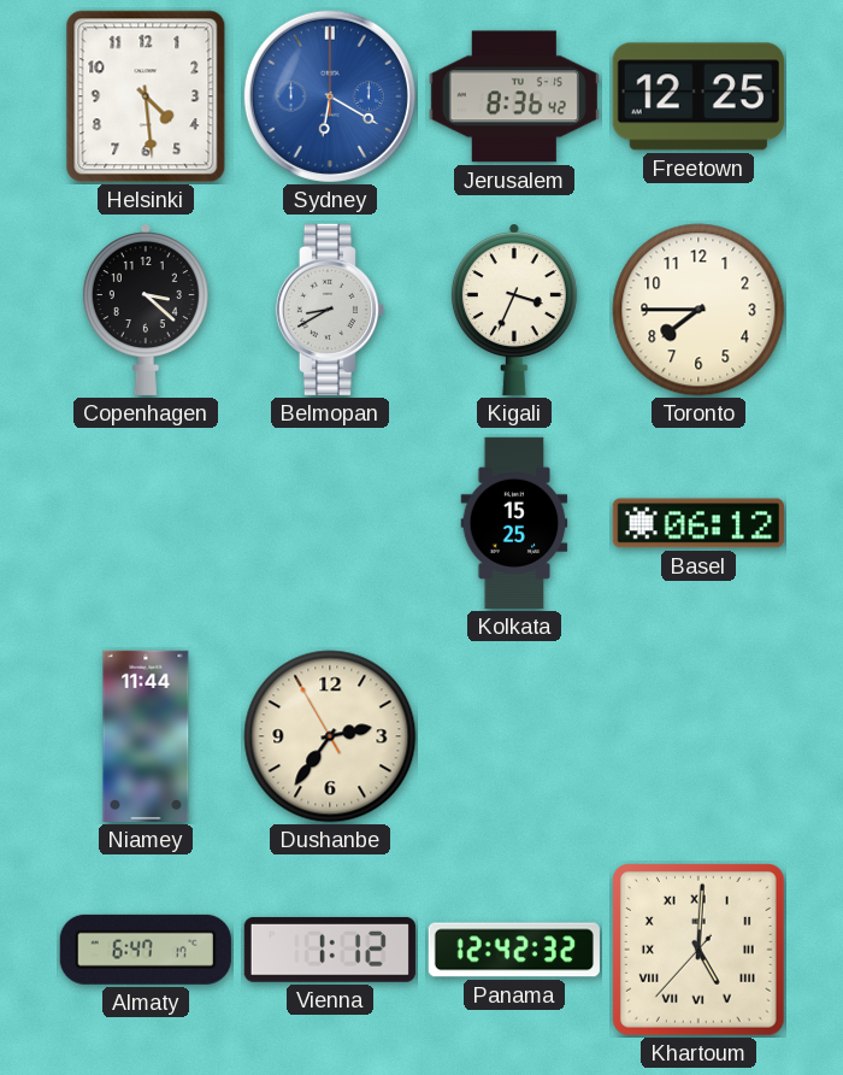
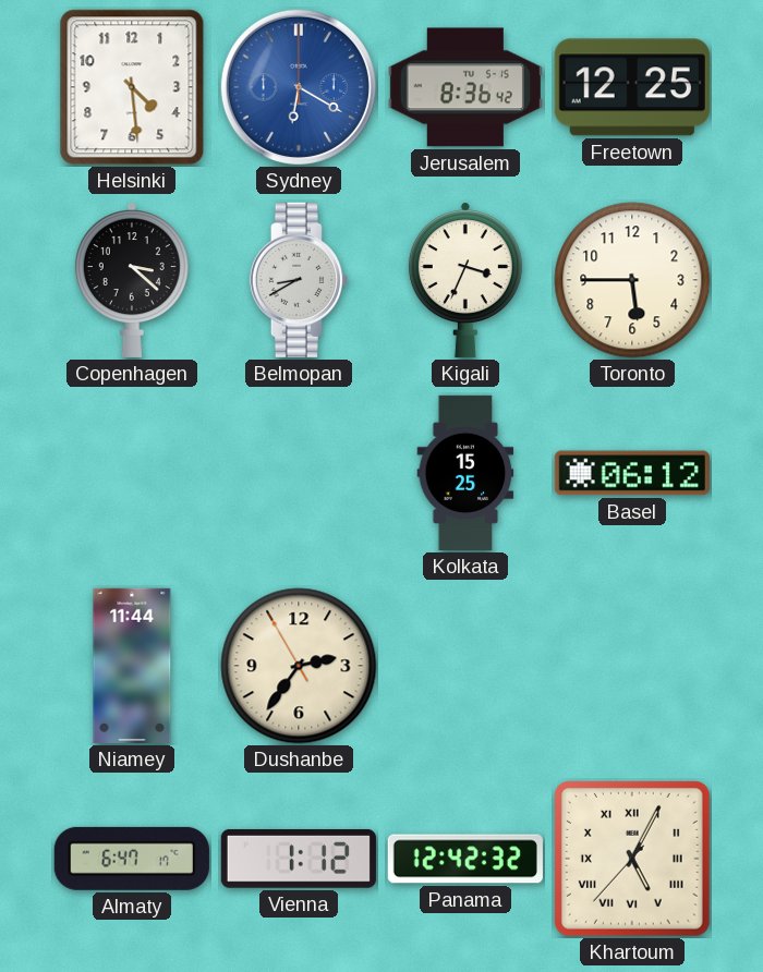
Toronto: 7:45 -> 5:45 (632, 280)
Khartoum: 5:00 -> 5:04 (632, 859)
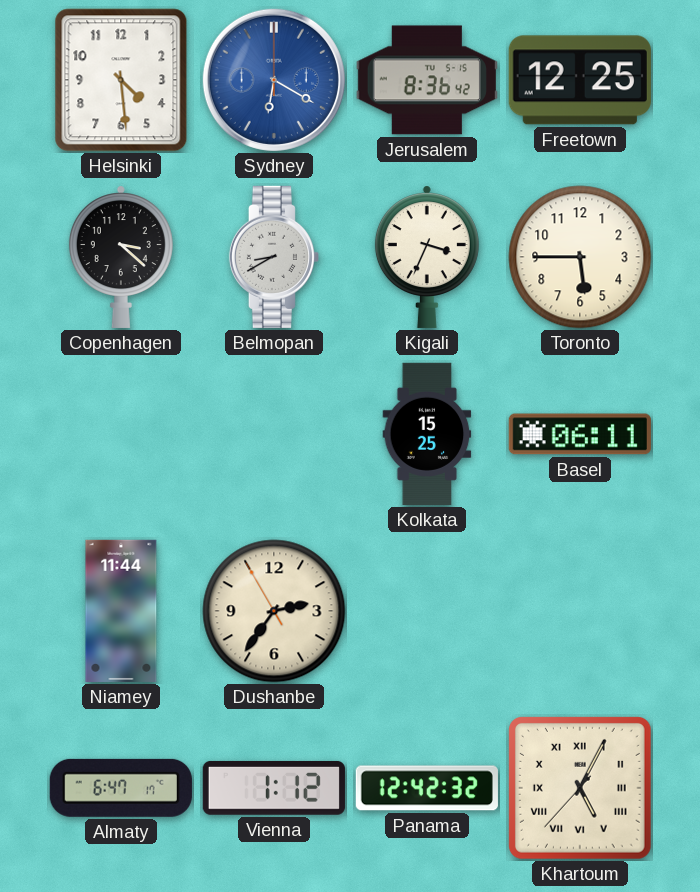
Basel: 06:12 -> 06:11 (580, 434)
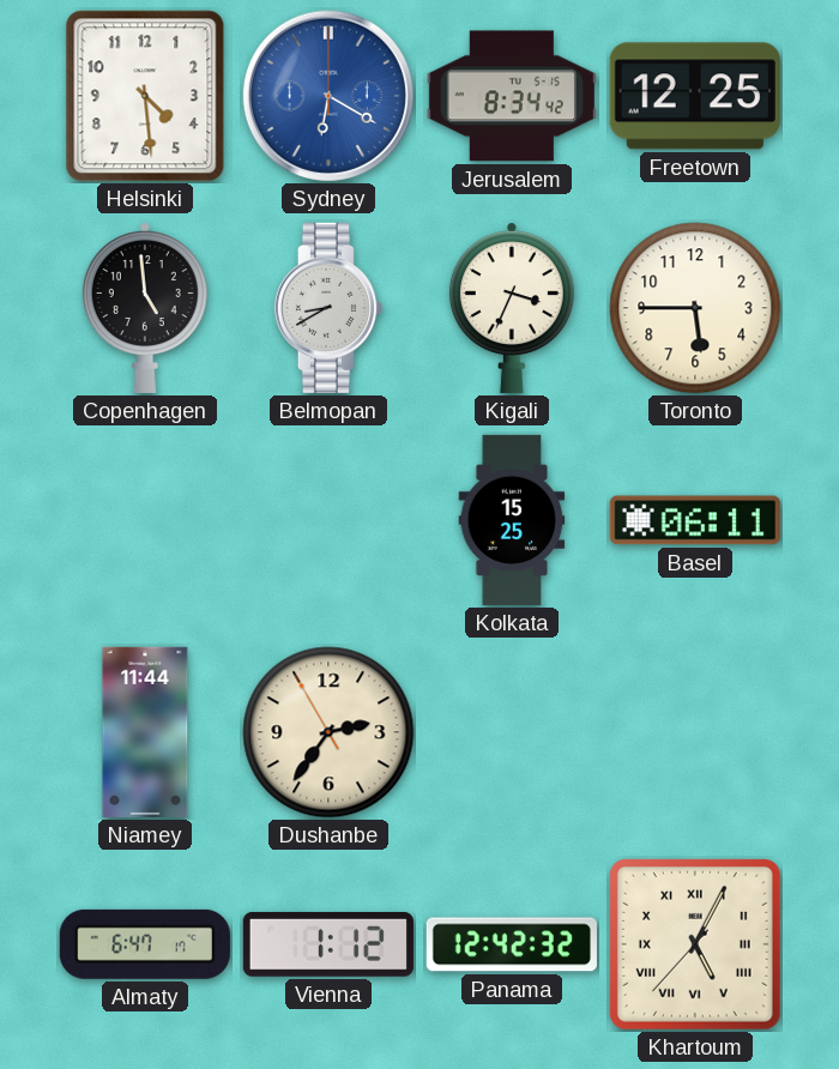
Jerusalem: 8:36 -> 8:34 (512, 96)
Copenhagen: 3:22 -> 4:59 (145, 308)
